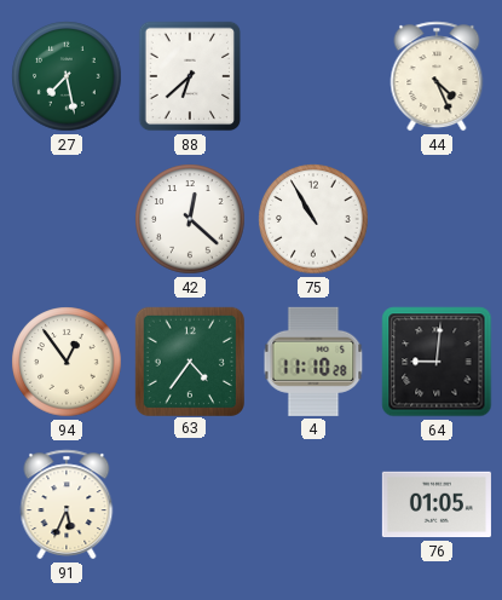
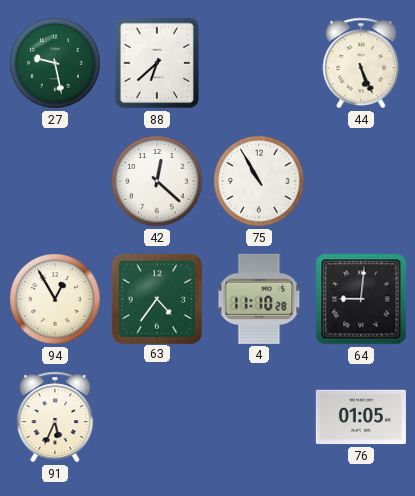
27: 7:28 -> 9:28 (55, 63)
44: 4:26 -> 5:26 (361, 63)
94: 12:54 -> 12:55 (55, 299)
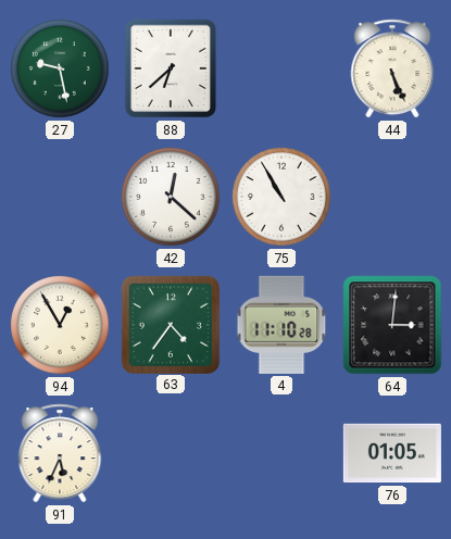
64: 9:01 -> 3:01 (392, 325)
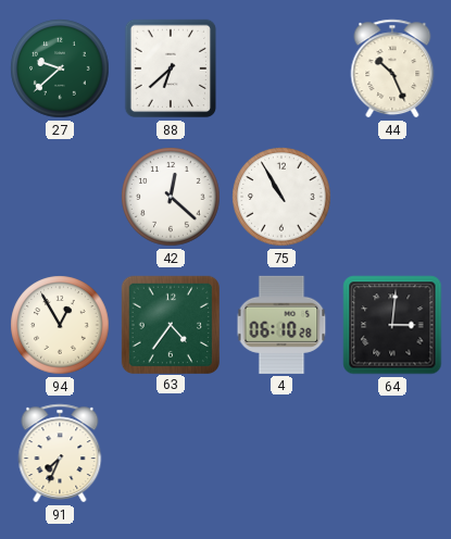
27: 9:28 -> 9:38 (60, 68)
44: 5:26 -> 10:26 (392, 68)
4: 11:10 -> 06:10 (281, 325)
91: 5:34 -> 7:34 (60, 453)
76: 01:05 -> none (392, 453)
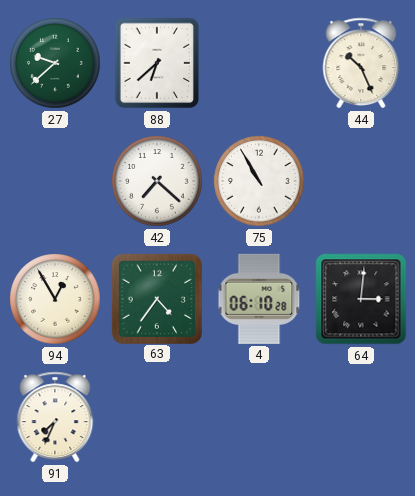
42: 12:22 -> 7:22 (157, 181)
